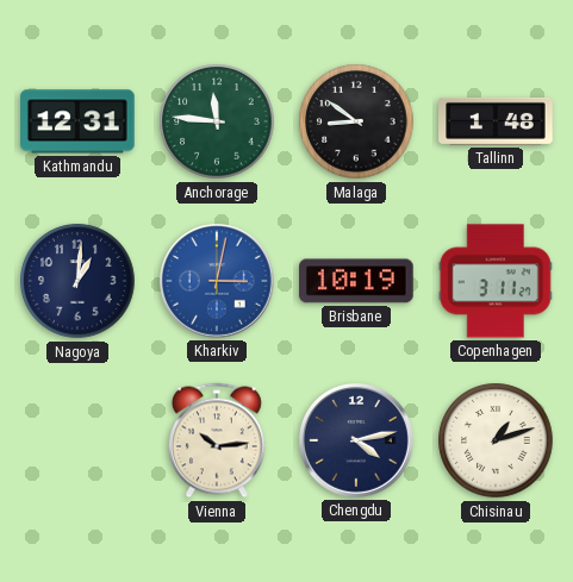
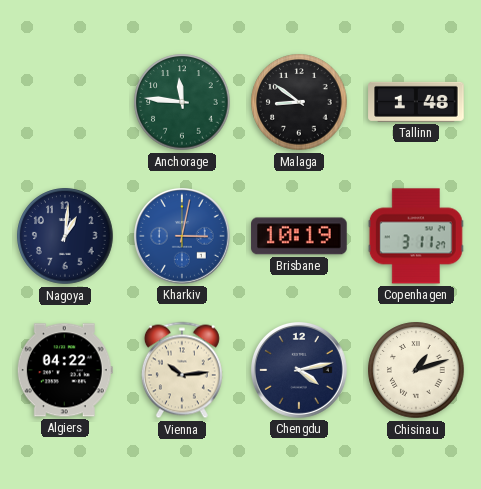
Kathmandu: 12:31 -> none (77, 121)
Algiers: none -> 04:22 (65, 370)
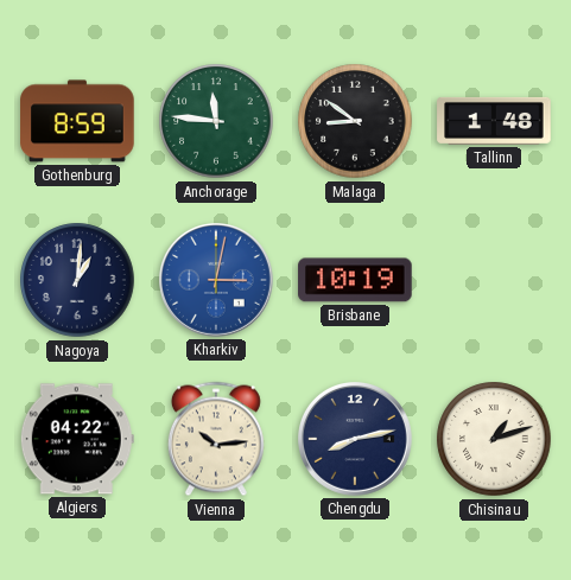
Gothenburg: none -> 8:59 (77, 121)
Copenhagen: 3:11 -> none (416, 236)
Chengdu: 4:13 -> 8:13 (356, 440)
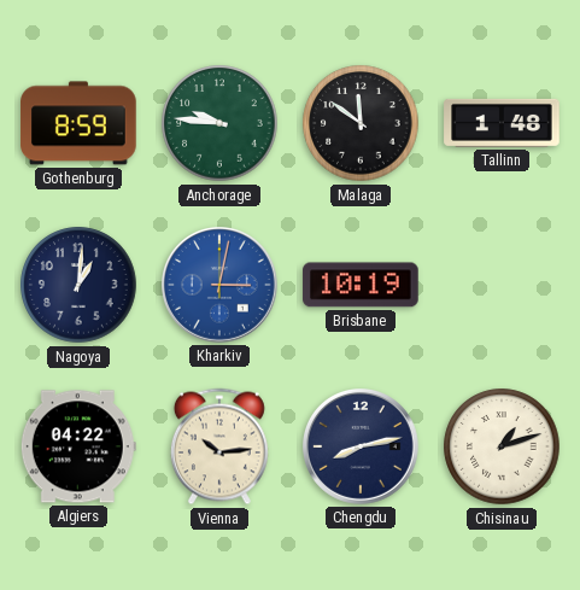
Anchorage: 11:46 -> 9:46 (219, 123)
Malaga: 8:51 -> 11:51 (361, 123)
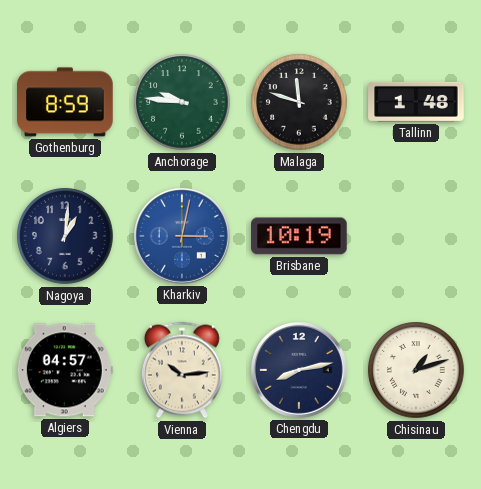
Malaga: 11:51 -> 11:48 (299, 102)
Algiers: 04:22 -> 04:57 (65, 370)
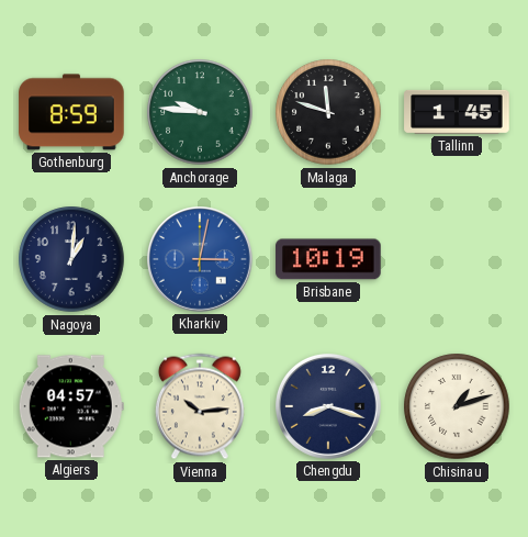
Tallinn: 1:48 -> 1:45 (457, 112)
Chengdu: 8:13 -> 8:18 (329, 407)
